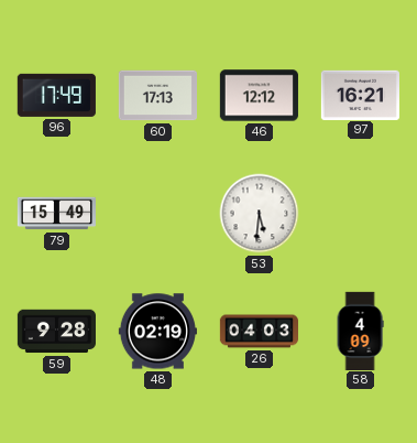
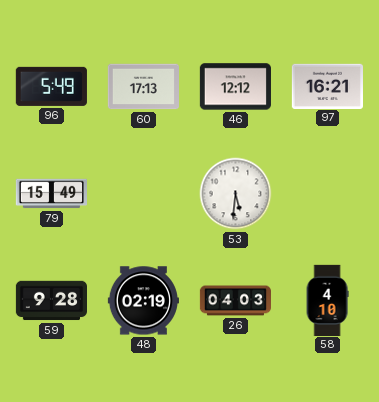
96: 17:49 -> 5:49 (51, 86)
58: 4:09 -> 4:10 (327, 300)
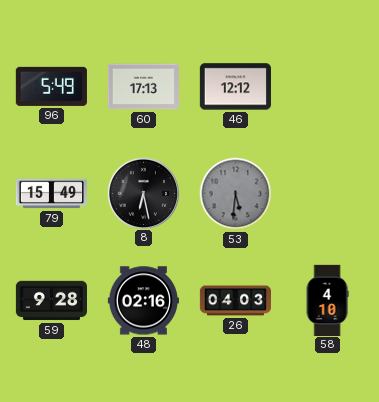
97: 16:21 -> none (327, 86)
8: none -> 6:28 (143, 193)
53 dial: white -> grey (236, 194)
48: 02:19 -> 02:16 (143, 301)
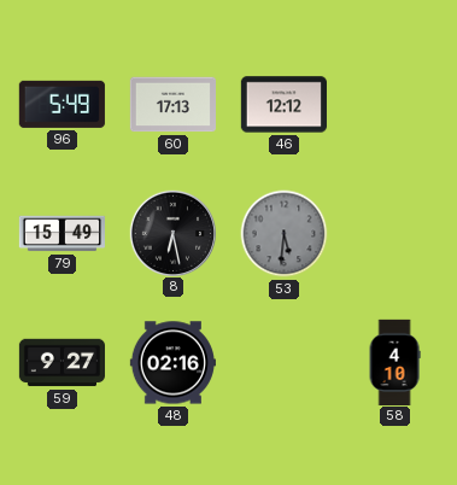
59: 9:28 -> 9:27 (61, 363)
26: 04:03 -> none (236, 301)
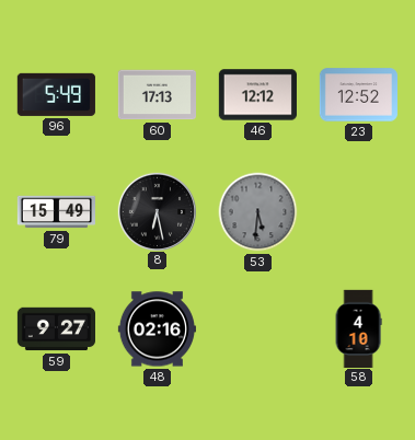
23: none -> 12:52 (358, 95)
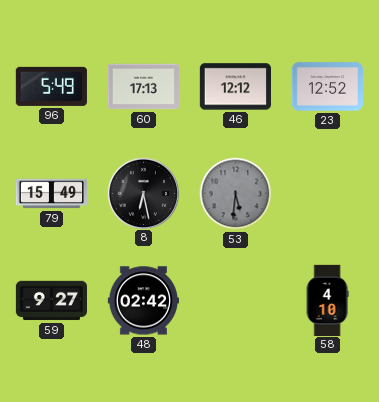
48: 02:16 -> 02:42 (143, 301)
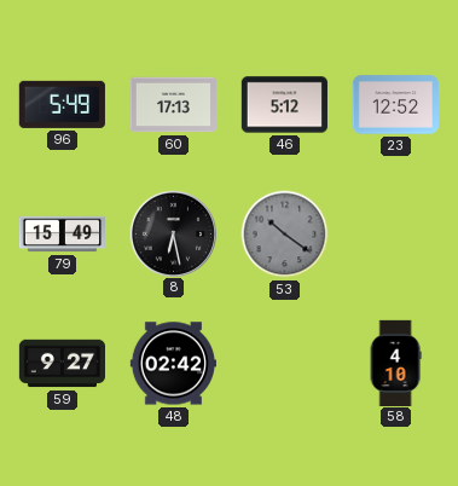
46: 12:12 -> 5:12 (284, 105)
53: 5:31 -> 10:21 (285, 235)
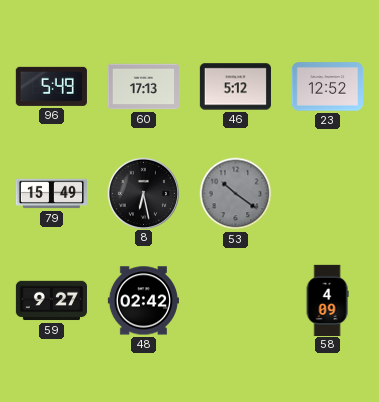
58: 4:10 -> 4:09 (327, 300)
